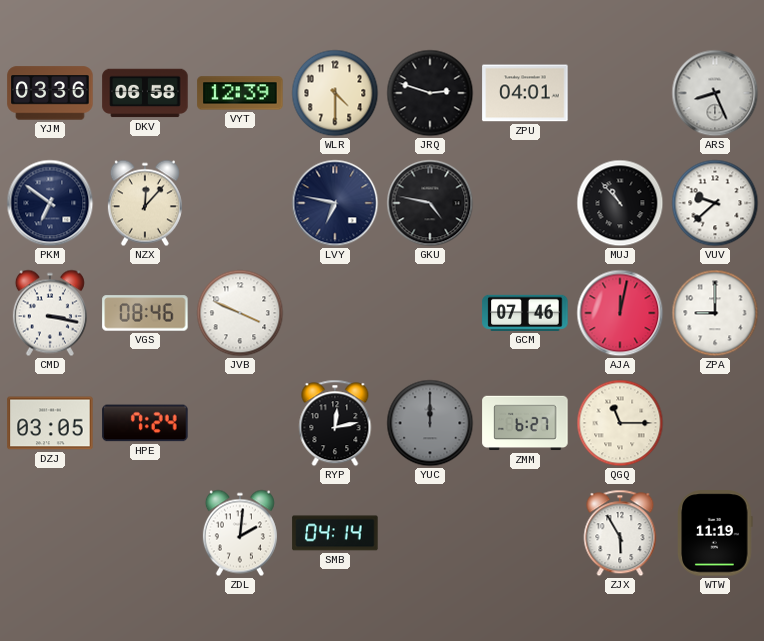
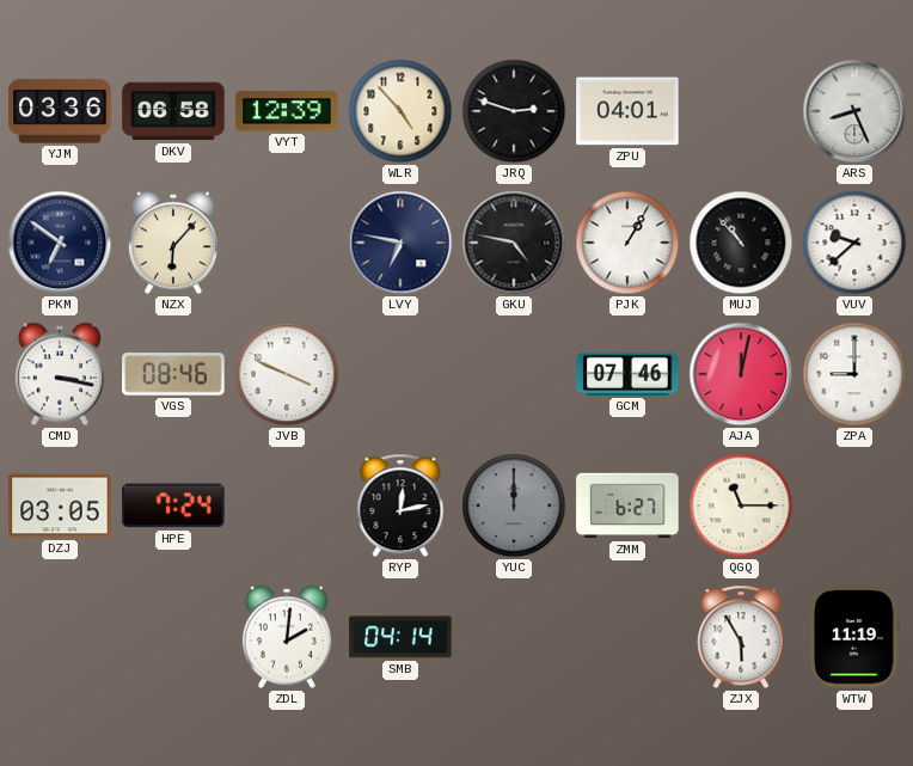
WLR: 4:30 -> 4:53 (400, 111)
NZX: 12:07 -> 6:07 (173, 243)
PJK: none -> 1:05 (627, 243)
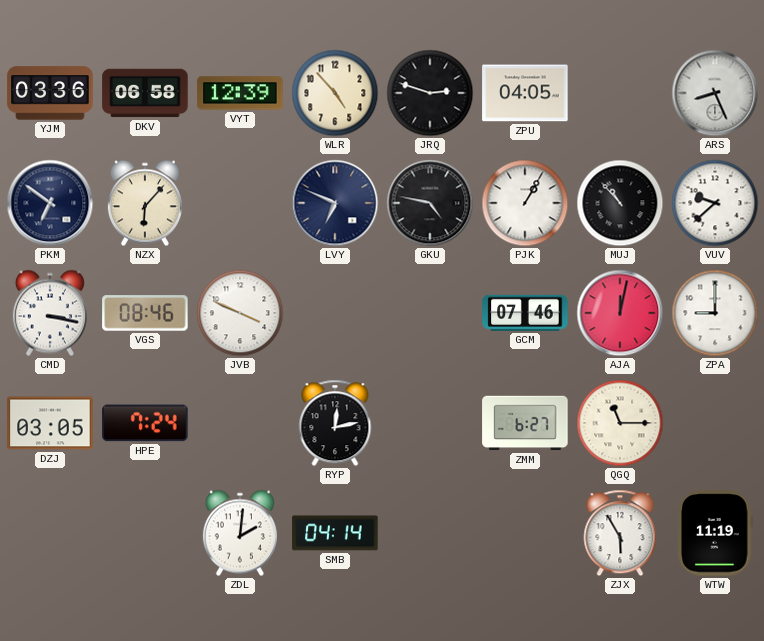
ZPU: 04:01 -> 04:05 (525, 93)
LVY: 6:47 -> 6:49 (335, 203)
YUC: 12:00 -> none (514, 505)
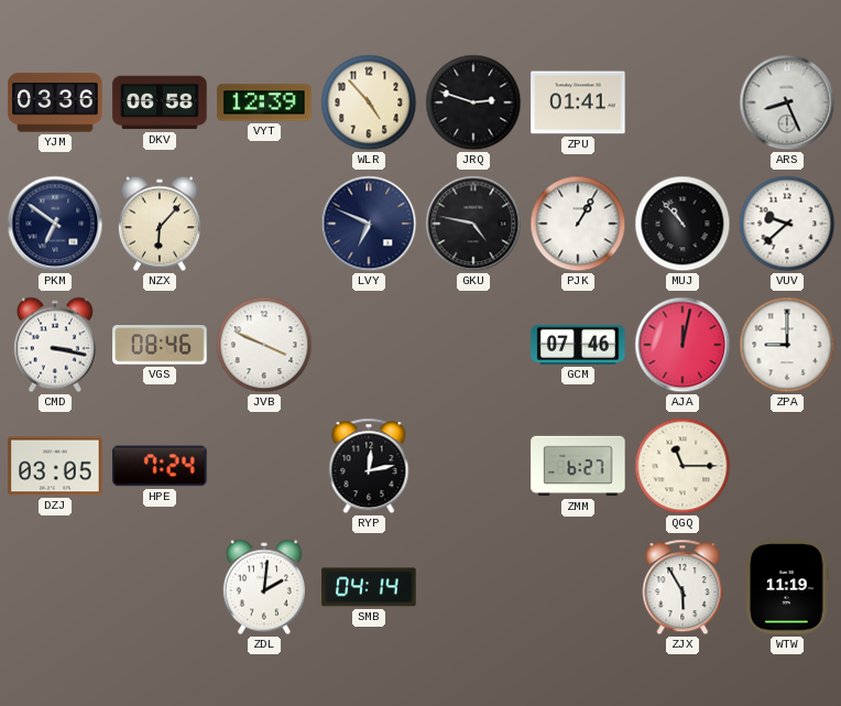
ZPU: 04:05 -> 01:41 (578, 102)
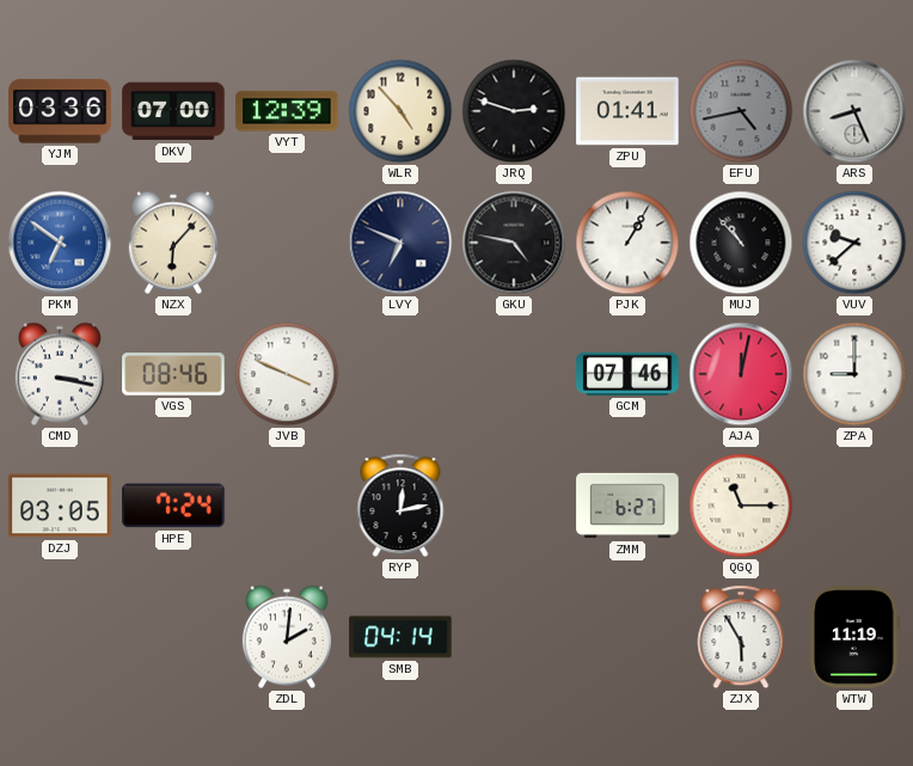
DKV: 06:58 -> 07:00 (173, 111)
EFU: none -> 4:43 (741, 111)
PKM dial: navy -> blue (60, 243)
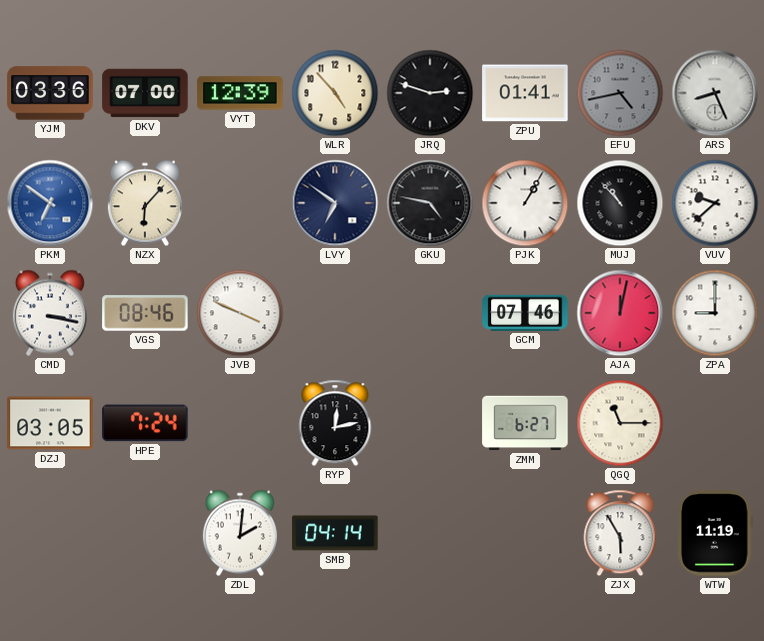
LVY: 6:49 -> 6:51 (335, 203)
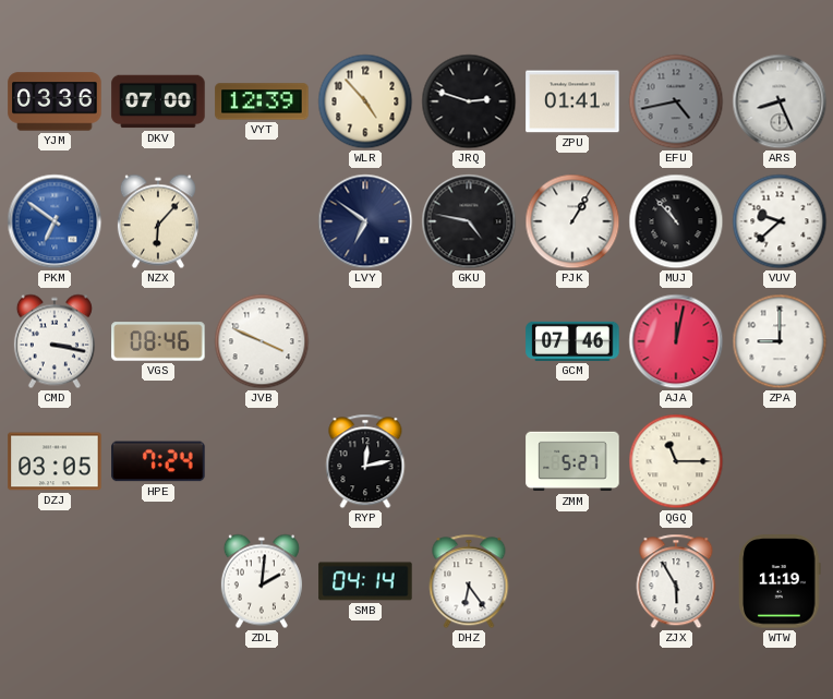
ZMM: 6:27 -> 5:27 (572, 461)
DHZ: none -> 6:24 (469, 581)
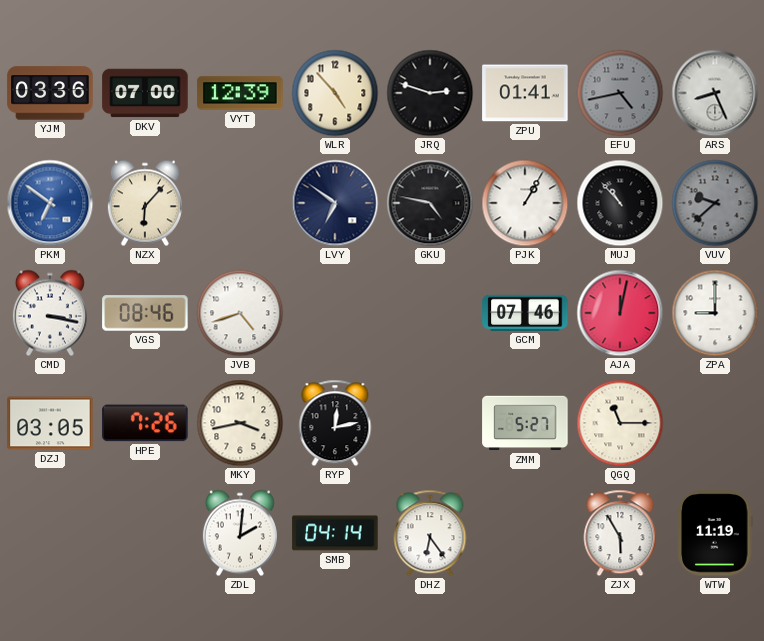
VUV dial: white -> grey (715, 203)
JVB: 3:49 -> 4:42 (240, 313)
HPE: 7:24 -> 7:26 (145, 423)
MKY: none -> 3:43 (240, 423)
